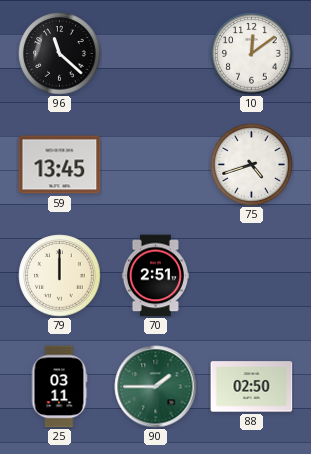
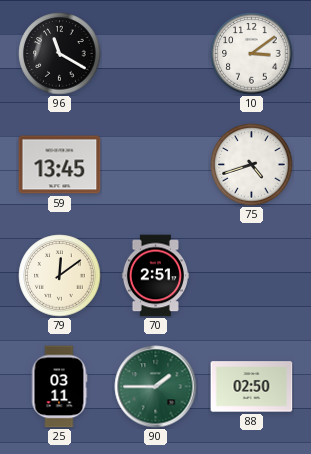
96: 11:22 -> 11:20 (60, 54)
10: 12:09 -> 3:09 (252, 54)
79: 12:00 -> 12:09 (60, 276)
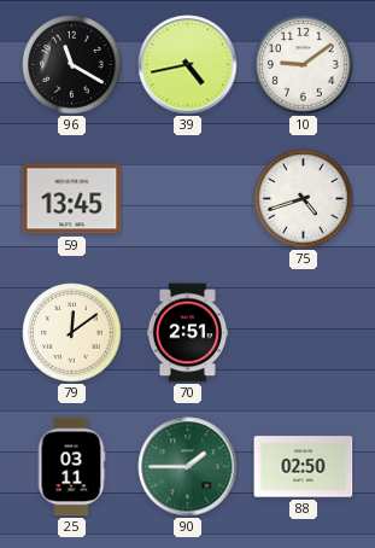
39: none -> 4:43 (188, 65)
10: 3:09 -> 9:09 (304, 65)
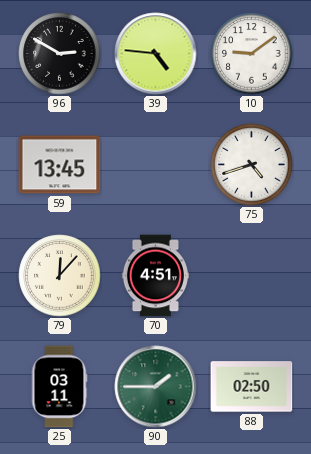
96: 11:20 -> 2:50 (60, 54)
39: 4:43 -> 4:46 (156, 54)
79: 12:09 -> 12:07 (60, 276)
70: 2:51 -> 4:51 (155, 276)
